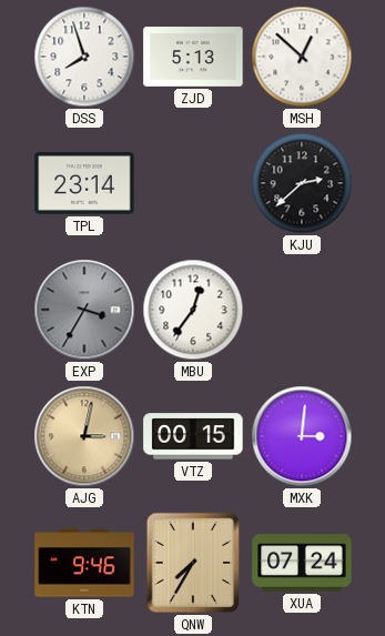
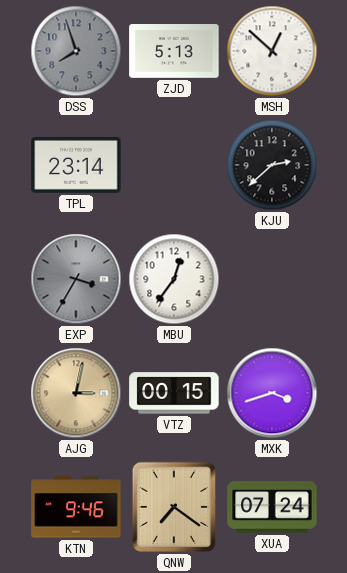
DSS dial: white -> grey (76, 51)
MXK: 3:01 -> 3:42 (272, 393)
QNW: 7:35 -> 7:21 (174, 507)
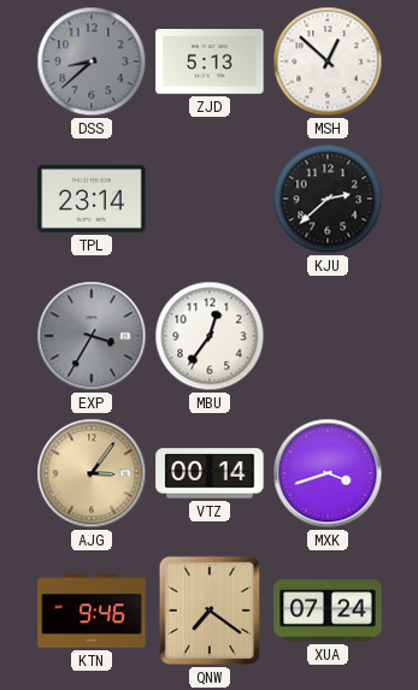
DSS: 7:57 -> 8:38 (92, 61)
AJG: 3:02 -> 3:06 (92, 473)
VTZ: 00:15 -> 00:14 (210, 473)
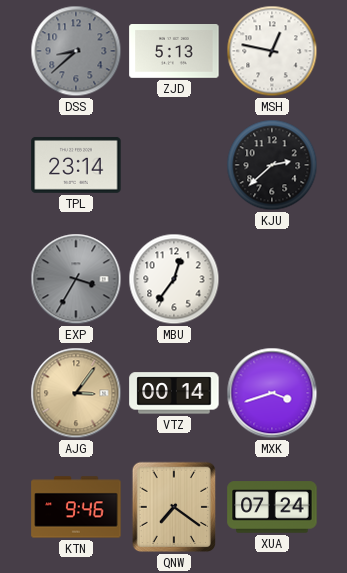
MSH: 12:52 -> 12:47 (272, 51)
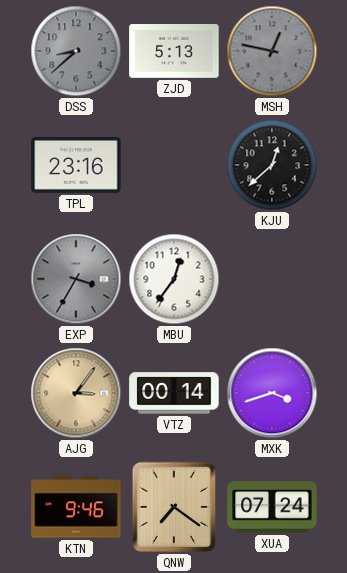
MSH dial: white -> grey (272, 51)
TPL: 23:14 -> 23:16 (76, 165)
KJU: 2:38 -> 12:38 (272, 165)
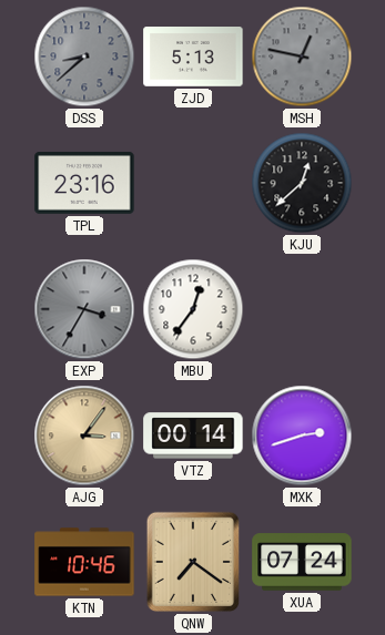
MXK: 3:42 -> 2:42 (302, 436)
KTN: 9:46 -> 10:46 (84, 562)
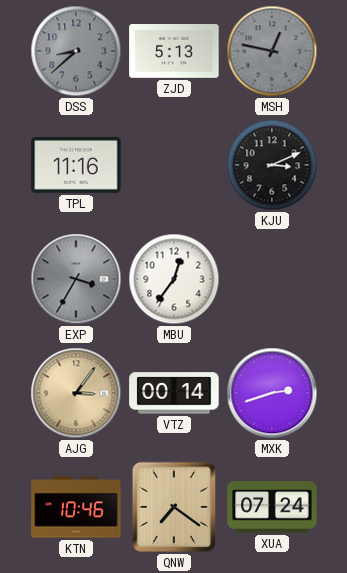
TPL: 23:16 -> 11:16 (76, 165)
KJU: 12:38 -> 3:11 (272, 165)
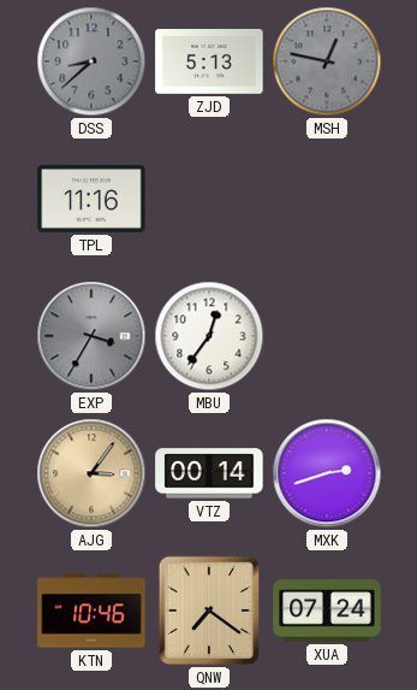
KJU: 3:11 -> none (272, 165)
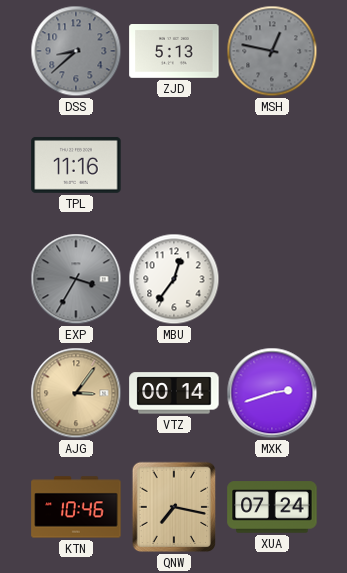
QNW: 7:21 -> 7:17 (174, 507)
